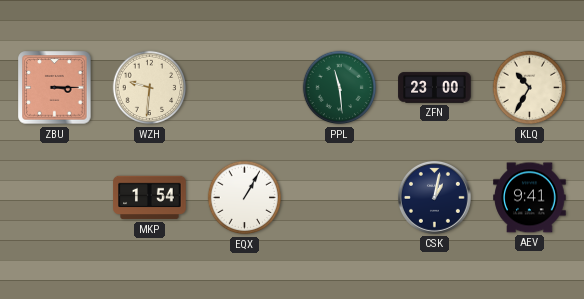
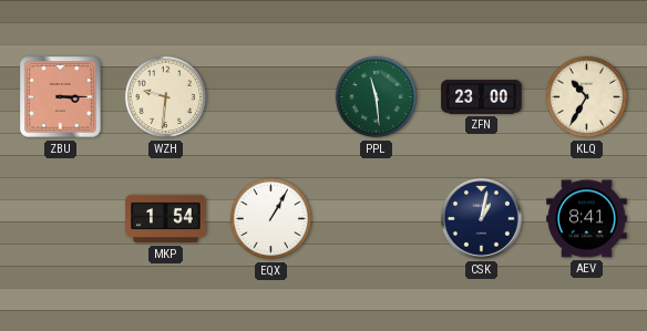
AEV: 9:41 -> 8:41 (587, 219)
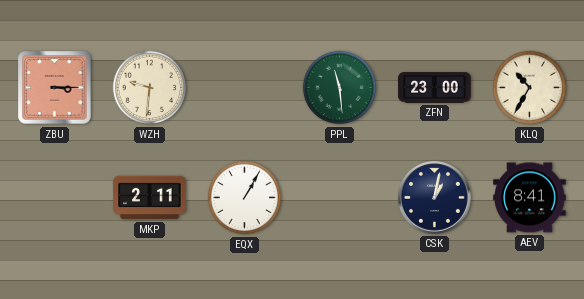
MKP: 1:54 -> 2:11 (150, 198)
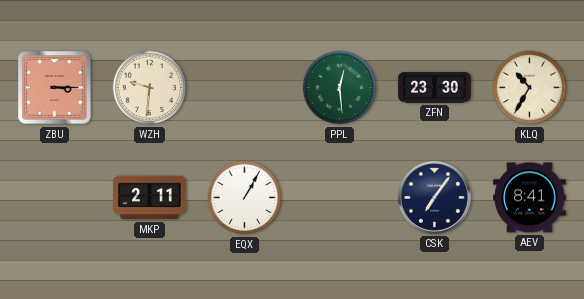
PPL: 11:29 -> 12:29 (340, 88)
ZFN: 23:00 -> 23:30 (435, 88)
CSK: 1:02 -> 7:06 (434, 197)
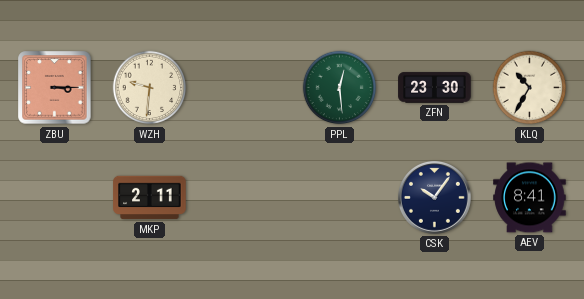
EQX: 1:05 -> none (245, 198)
CSK: 7:06 -> 10:06 (434, 197)
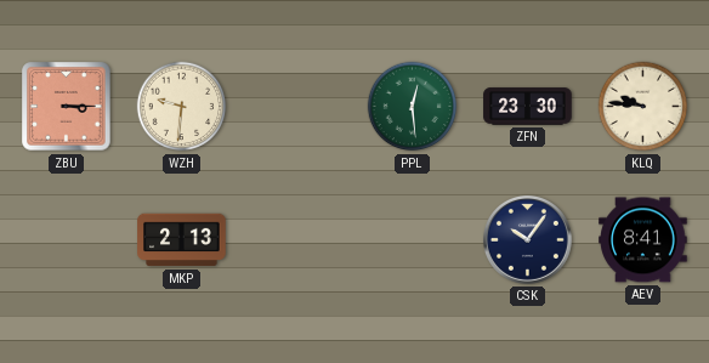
KLQ: 10:35 -> 9:46 (643, 107)
MKP: 2:11 -> 2:13 (182, 240)
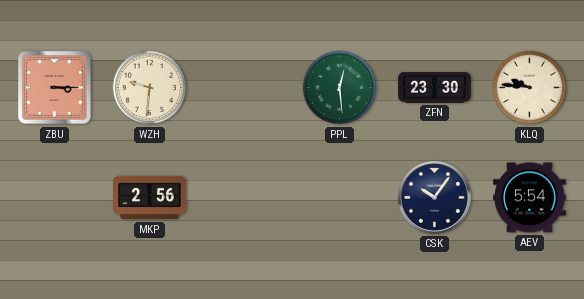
MKP: 2:13 -> 2:56 (150, 198)
AEV: 8:41 -> 5:54 (530, 198)
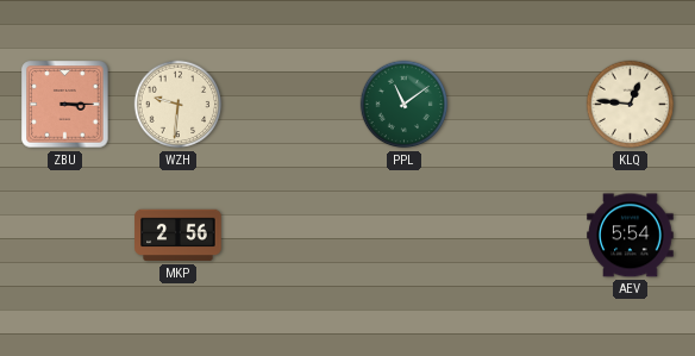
PPL: 12:29 -> 11:09 (405, 105)
ZFN: 23:30 -> none (435, 88)
KLQ: 9:46 -> 12:46 (631, 105)
CSK: 10:06 -> none (434, 197)
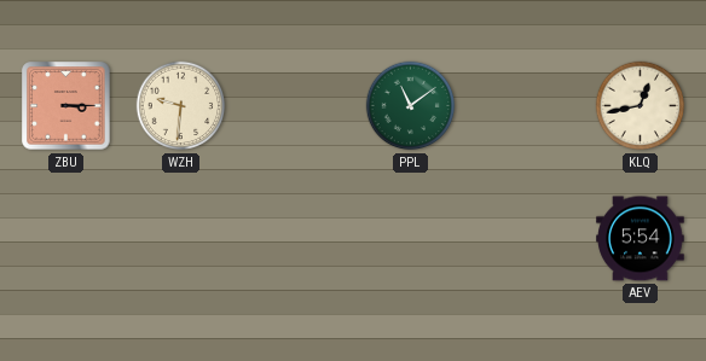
KLQ: 12:46 -> 12:43 (641, 106)
MKP: 2:56 -> none (179, 236)
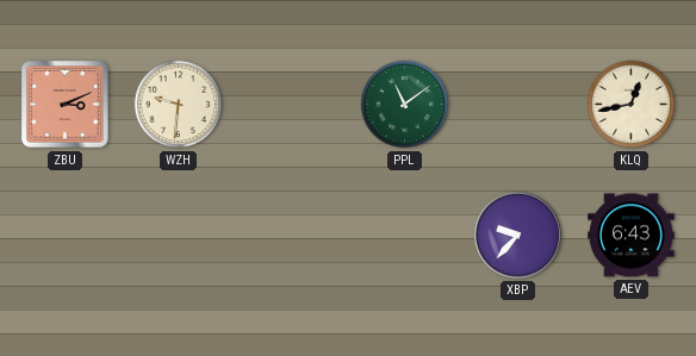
ZBU: 3:15 -> 3:11 (66, 105)
XBP: none -> 9:37 (517, 235)
AEV: 5:54 -> 6:43 (632, 236)
